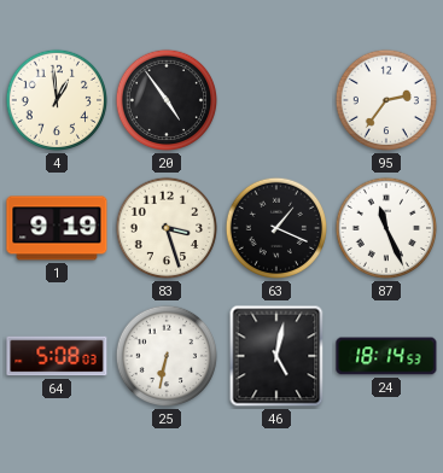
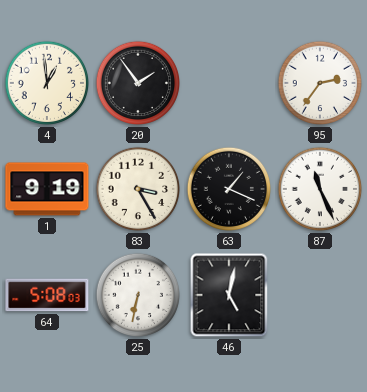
20: 4:54 -> 1:54 (138, 83)
83: 3:27 -> 3:25 (138, 189)
24: 18:14 -> none (386, 356)
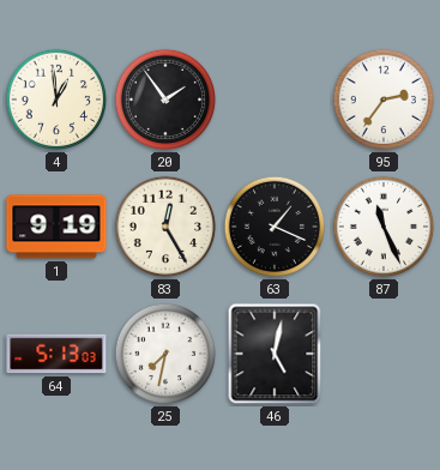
83: 3:25 -> 12:25 (165, 227)
64: 5:08 -> 5:13 (56, 354)
25: 6:32 -> 7:32 (165, 354)
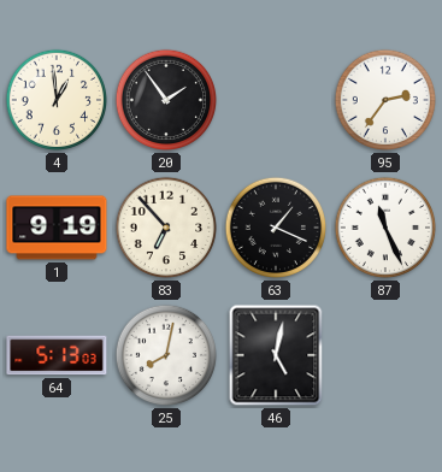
83: 12:25 -> 6:53 (166, 228)
25: 7:32 -> 8:02 (166, 355)
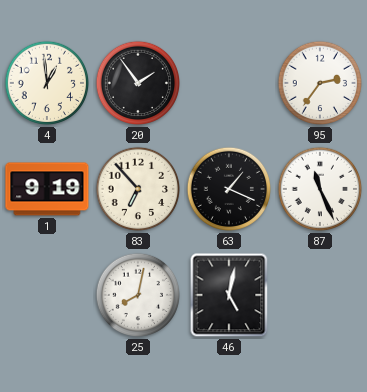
64: 5:13 -> none (57, 355)
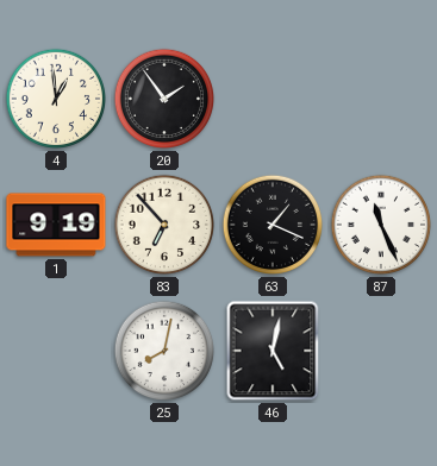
95: 2:36 -> none (320, 83)
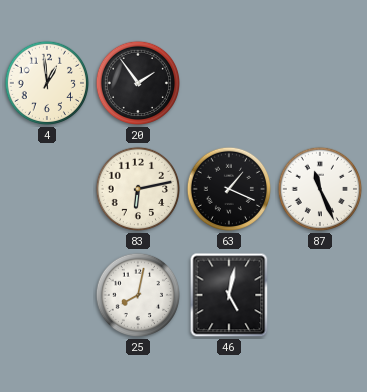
1: 9:19 -> none (56, 225)
83: 6:53 -> 6:13 (138, 189)
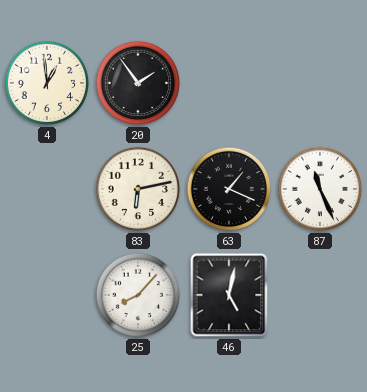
25: 8:02 -> 8:07 (138, 295)
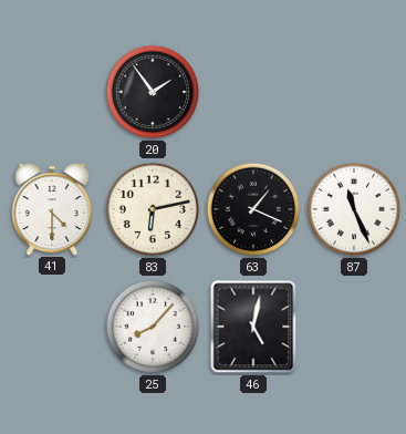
4: 12:59 -> none (47, 83)
41: none -> 4:30 (52, 209)
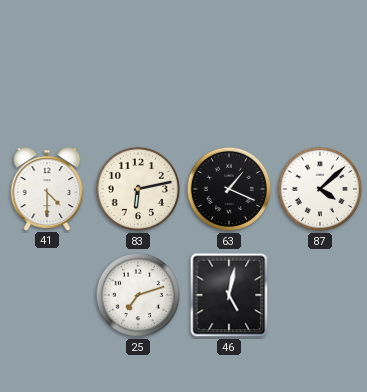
20: 1:54 -> none (153, 92)
87: 11:26 -> 4:08 (320, 189)
25: 8:07 -> 7:12 (138, 295)
